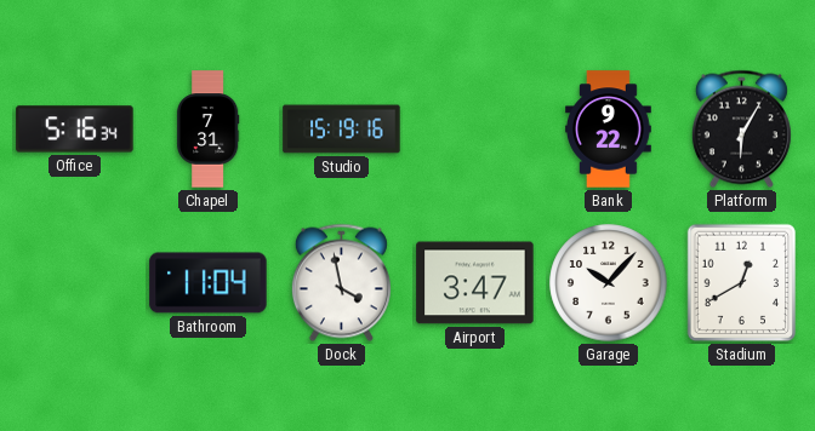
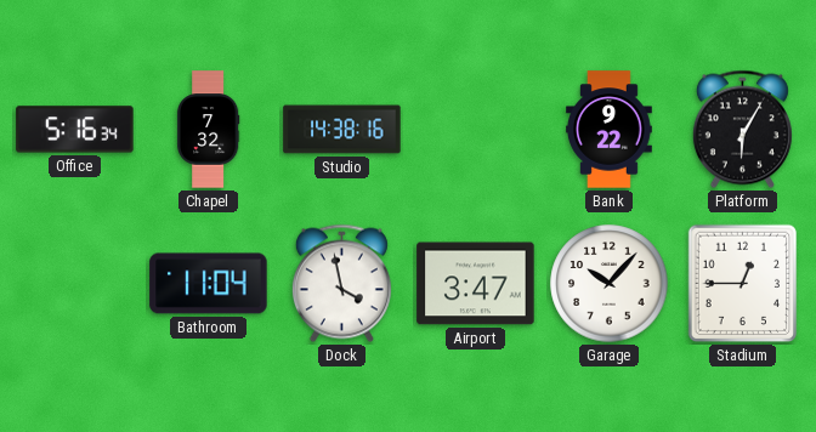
Chapel: 7:31 -> 7:32 (208, 130)
Studio: 15:19 -> 14:38 (342, 130)
Stadium: 12:40 -> 12:45 (743, 284)
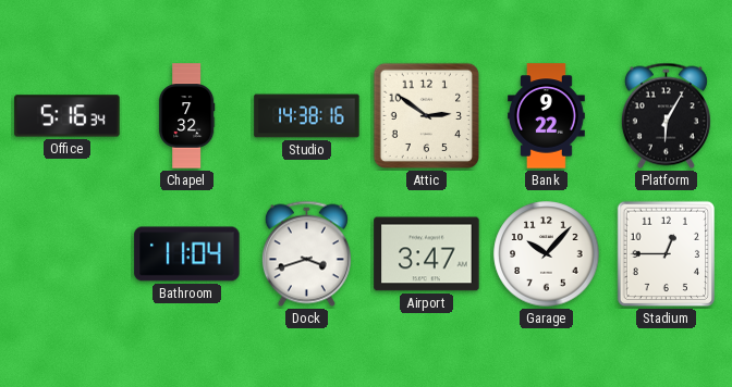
Attic: none -> 2:51 (427, 116)
Dock: 3:58 -> 3:42 (306, 254)
